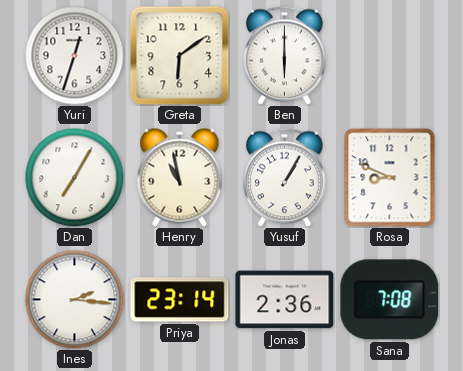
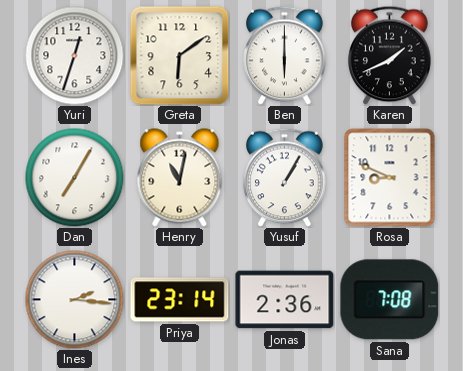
Karen: none -> 1:41 (390, 55)
Henry: 10:58 -> 11:02 (180, 178)
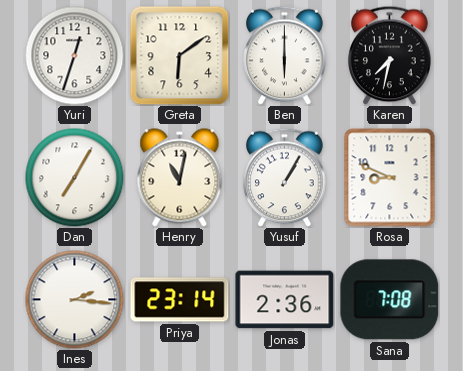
Karen: 1:41 -> 7:32 (390, 55)
